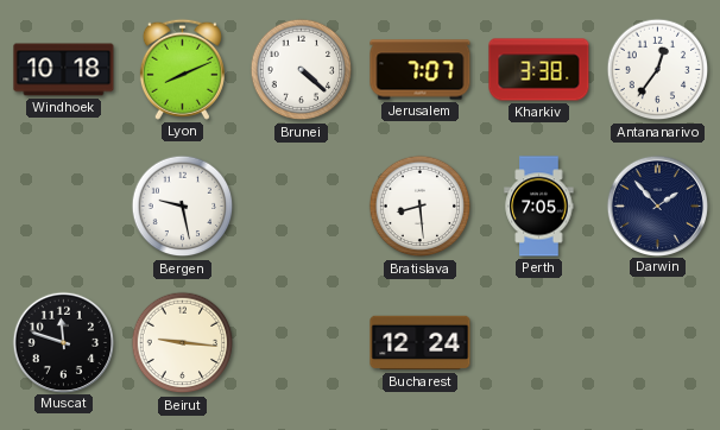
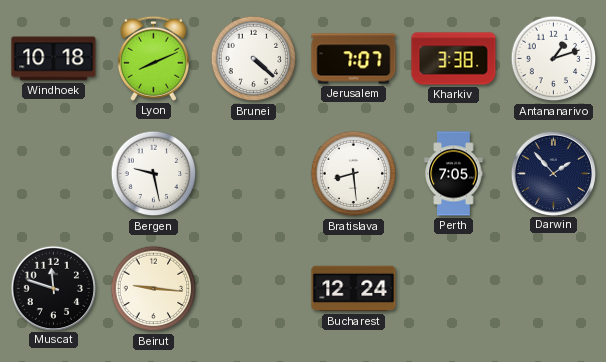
Antananarivo: 12:36 -> 1:12 (554, 59)
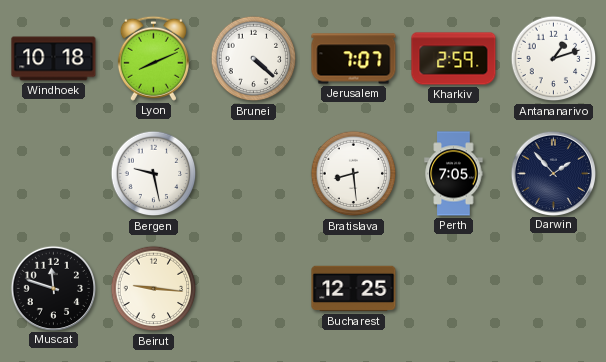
Kharkiv: 3:38 -> 2:59 (454, 59)
Bucharest: 12:24 -> 12:25 (354, 289)
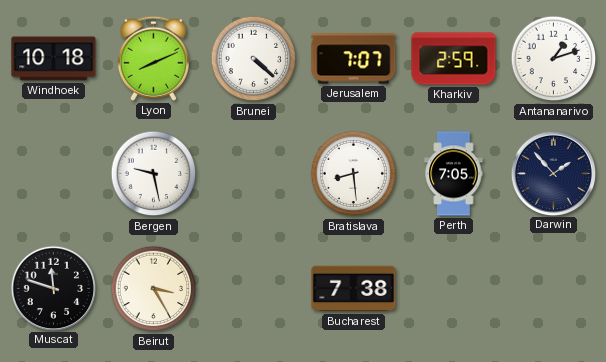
Beirut: 9:16 -> 3:25 (154, 289)
Bucharest: 12:25 -> 7:38 (354, 289)
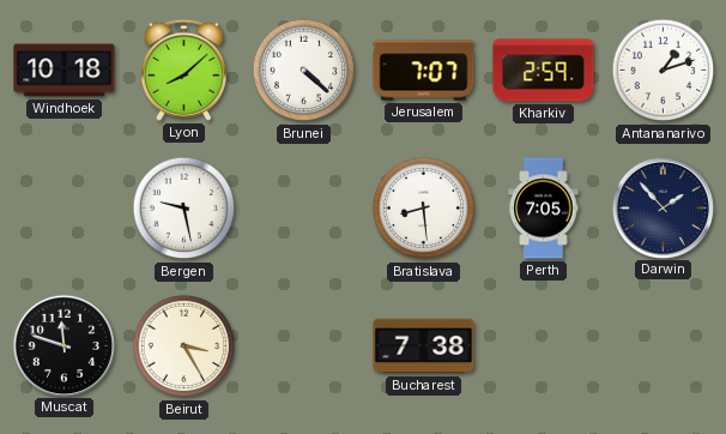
Lyon: 8:11 -> 8:08 (183, 70)
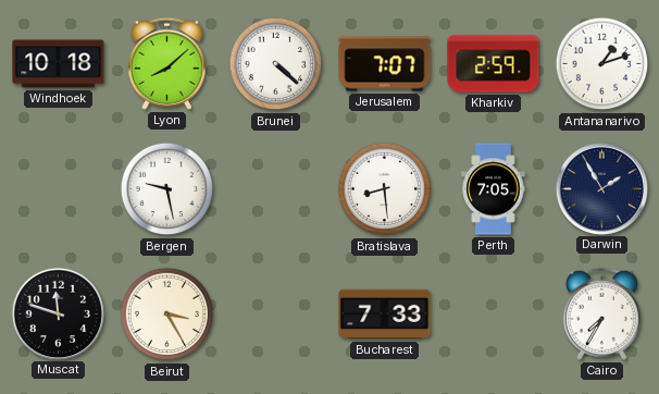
Darwin: 1:53 -> 1:55 (601, 188)
Bucharest: 7:38 -> 7:33 (385, 315)
Cairo: none -> 7:35 (601, 313)
